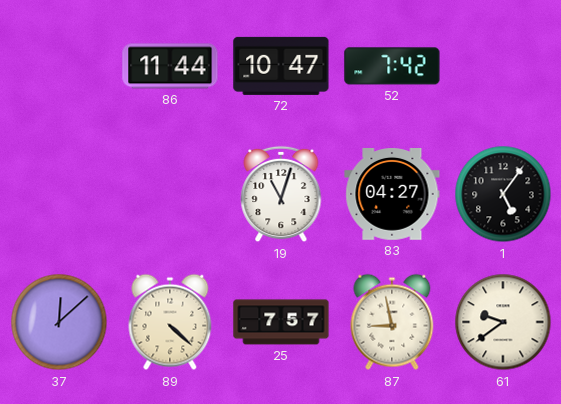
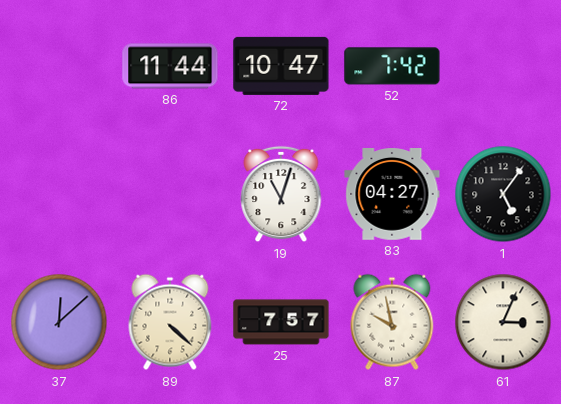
87: 8:58 -> 9:58 (392, 322)
61: 9:39 -> 3:04 (503, 322)
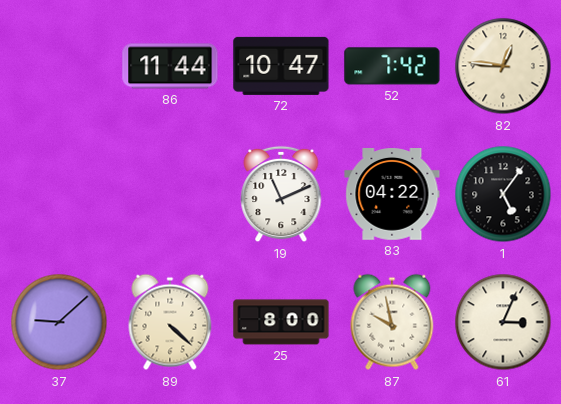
82: none -> 12:46 (503, 66)
19: 11:03 -> 11:11 (281, 194)
83: 04:27 -> 04:22 (392, 195)
37: 12:08 -> 9:08 (59, 322)
25: 7:57 -> 8:00 (281, 322)
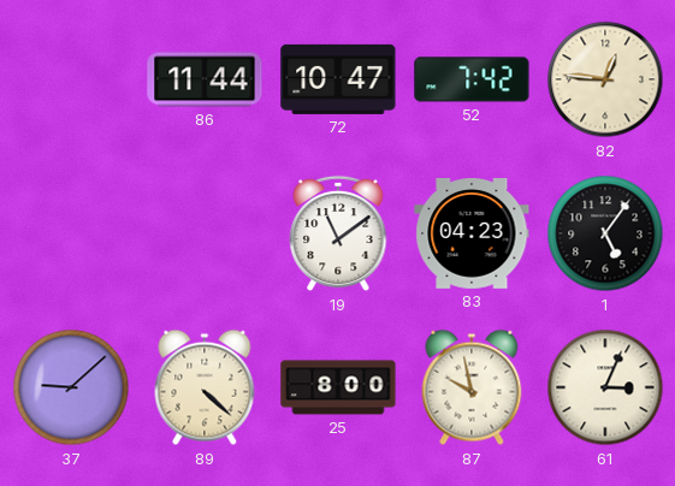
19: 11:11 -> 11:09 (338, 233)
83: 04:22 -> 04:23 (472, 235)
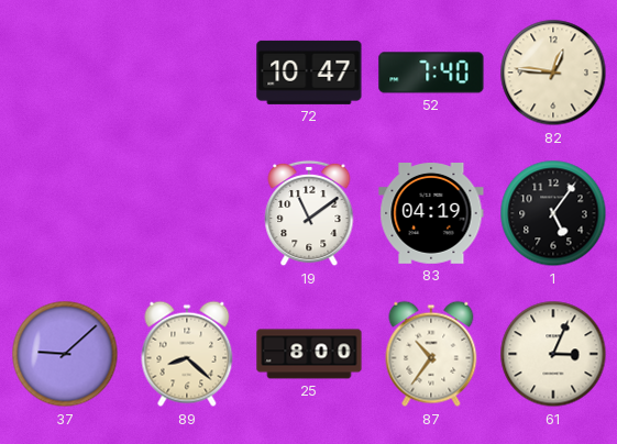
86: 11:44 -> none (205, 79)
52: 7:42 -> 7:40 (431, 73)
83: 04:23 -> 04:19 (431, 214)
89: 4:22 -> 8:22 (187, 354)
87: 9:58 -> 10:36 (431, 354)
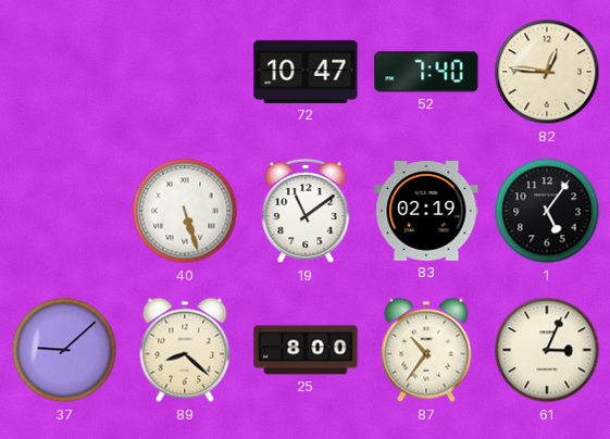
40: none -> 5:27 (185, 211)
83: 04:19 -> 02:19 (426, 212)
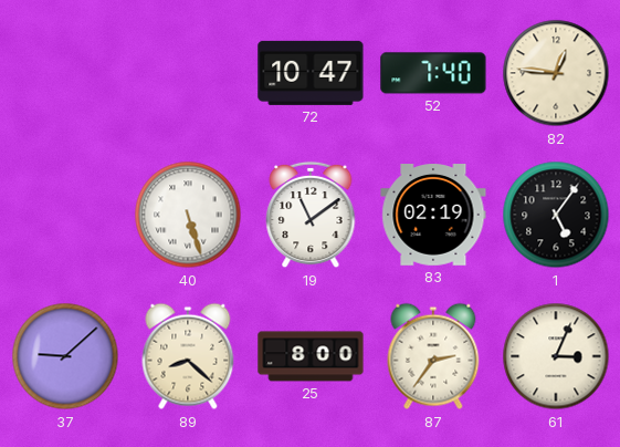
87: 10:36 -> 2:36 (433, 356)
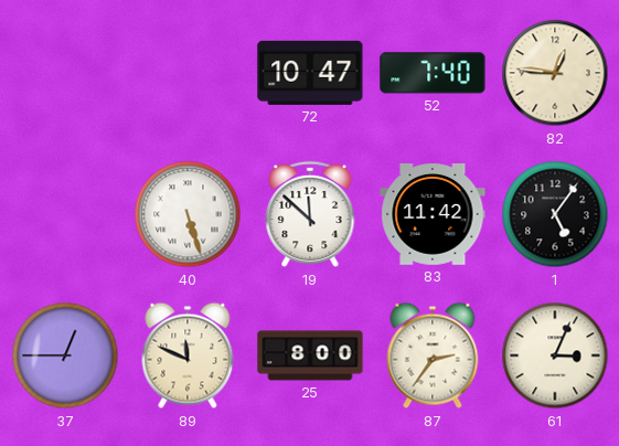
19: 11:09 -> 11:52 (310, 214)
83: 02:19 -> 11:42 (433, 215)
37: 9:08 -> 12:45 (65, 355)
89: 8:22 -> 11:49 (188, 355)
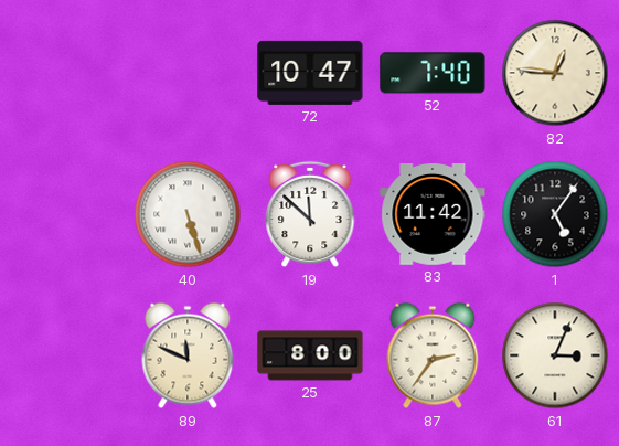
37: 12:45 -> none (65, 355)
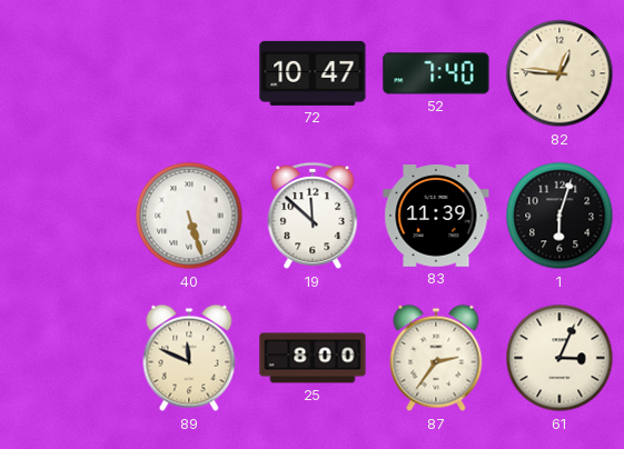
83: 11:42 -> 11:39 (436, 217)
1: 5:06 -> 6:03 (559, 216)
